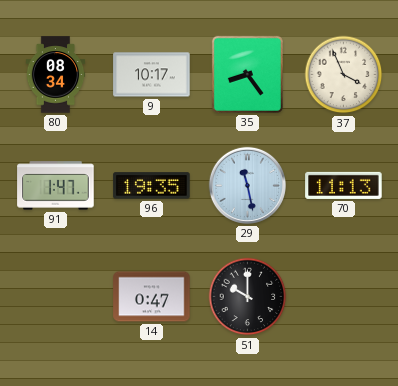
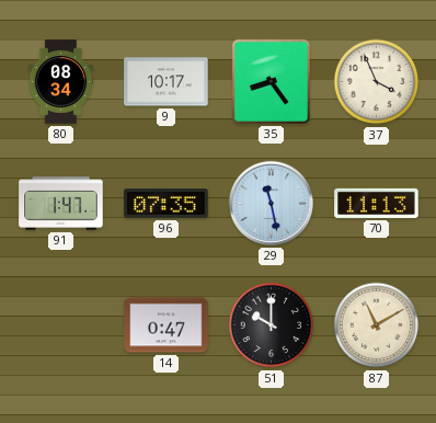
96: 19:35 -> 07:35 (167, 204)
87: none -> 11:10 (377, 325)
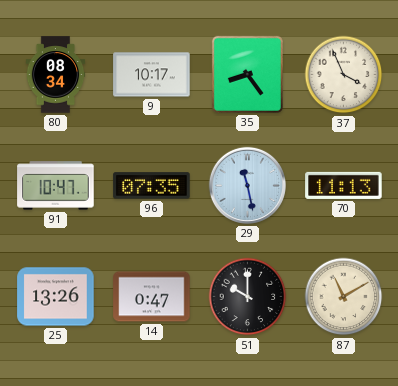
91: 1:47 -> 10:47 (56, 186)
25: none -> 13:26 (56, 297)
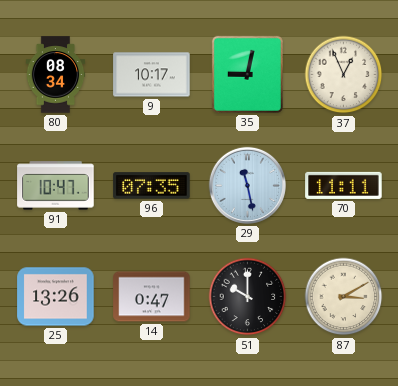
35: 8:24 -> 9:02 (247, 74)
37: 3:56 -> 12:56 (344, 75)
70: 11:13 -> 11:11 (344, 185)
87: 11:10 -> 3:10 (344, 297)
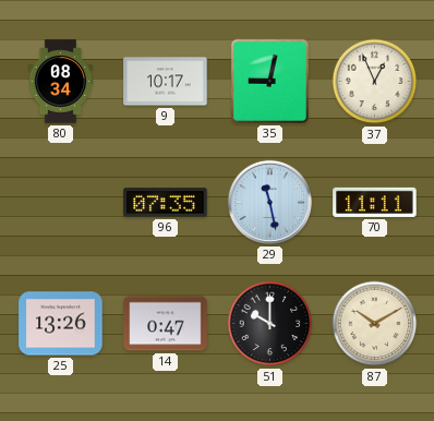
91: 10:47 -> none (56, 186)
87: 3:10 -> 10:10 (375, 324)
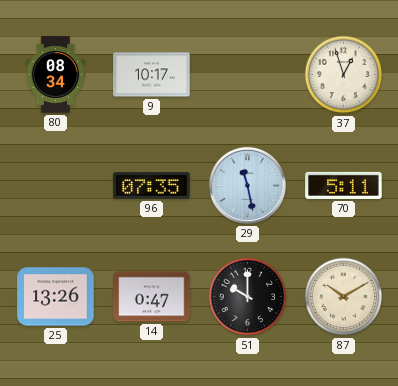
35: 9:02 -> none (269, 81)
37: 12:56 -> 12:57 (344, 75)
70: 11:11 -> 5:11 (344, 185)
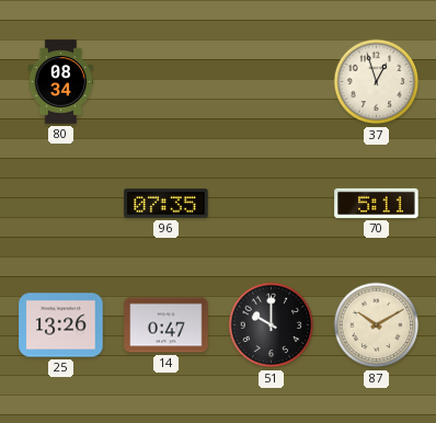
9: 10:17 -> none (152, 75)
29: 11:28 -> none (247, 185)
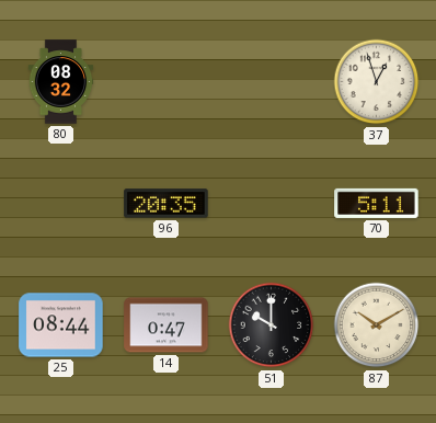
80: 08:34 -> 08:32 (61, 82)
96: 07:35 -> 20:35 (167, 204)
25: 13:26 -> 08:44 (61, 325)
